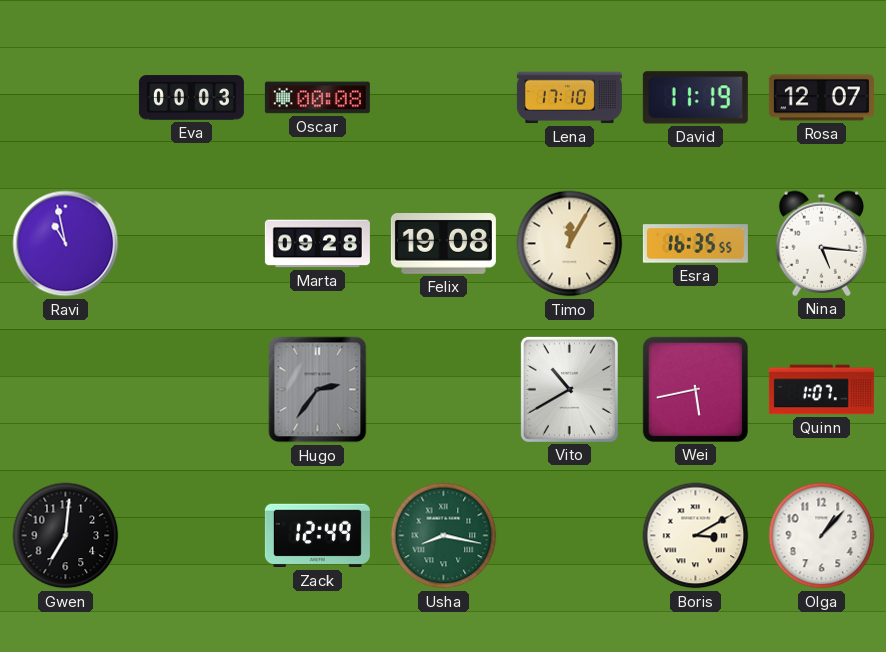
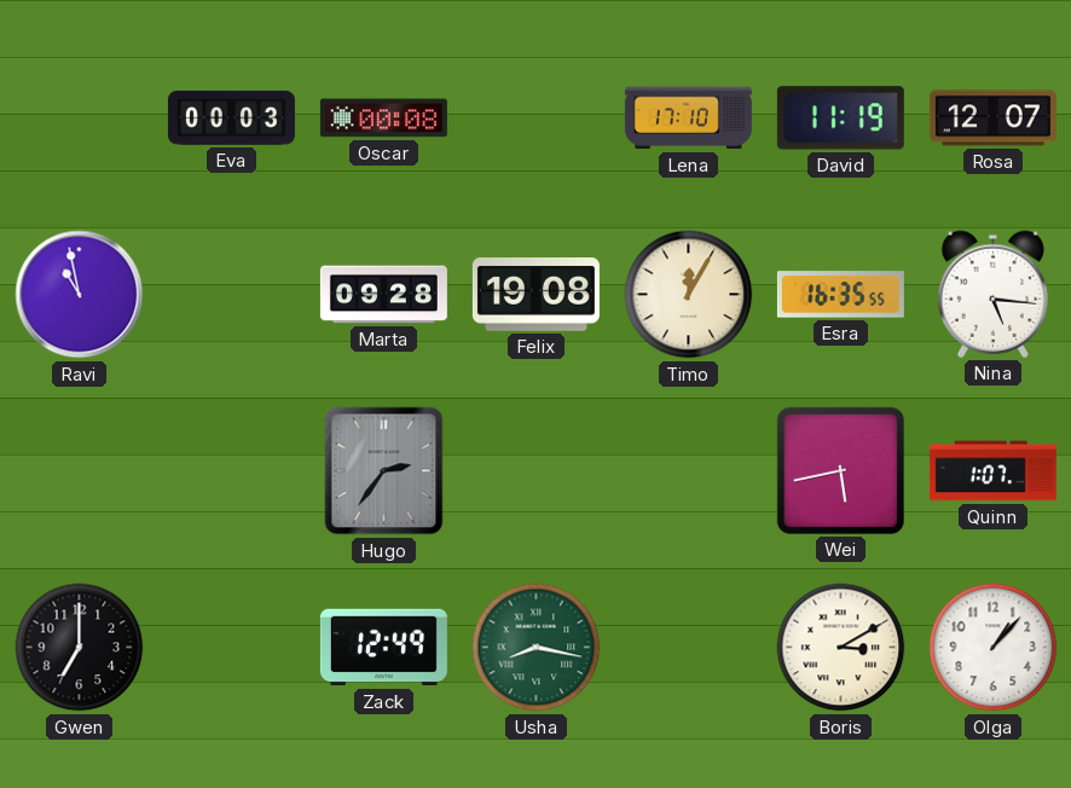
Vito: 10:40 -> none (569, 389)
Gwen: 7:01 -> 7:00 (80, 648)
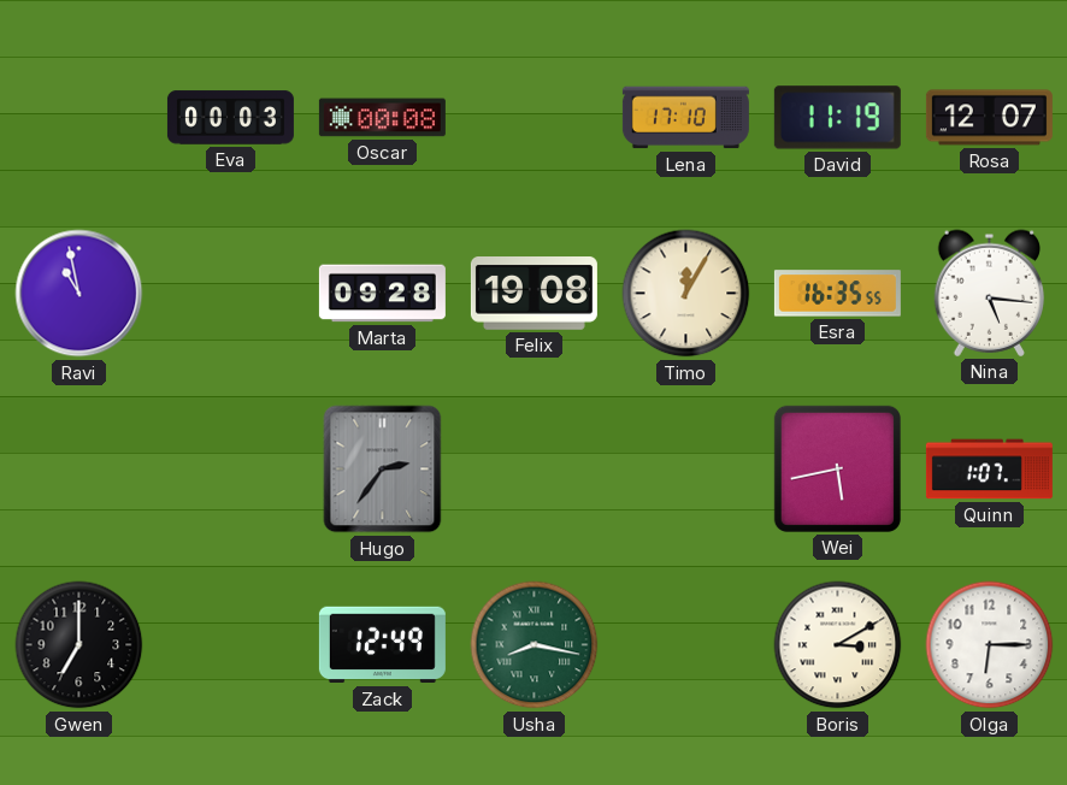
Olga: 1:07 -> 6:15 (990, 645)
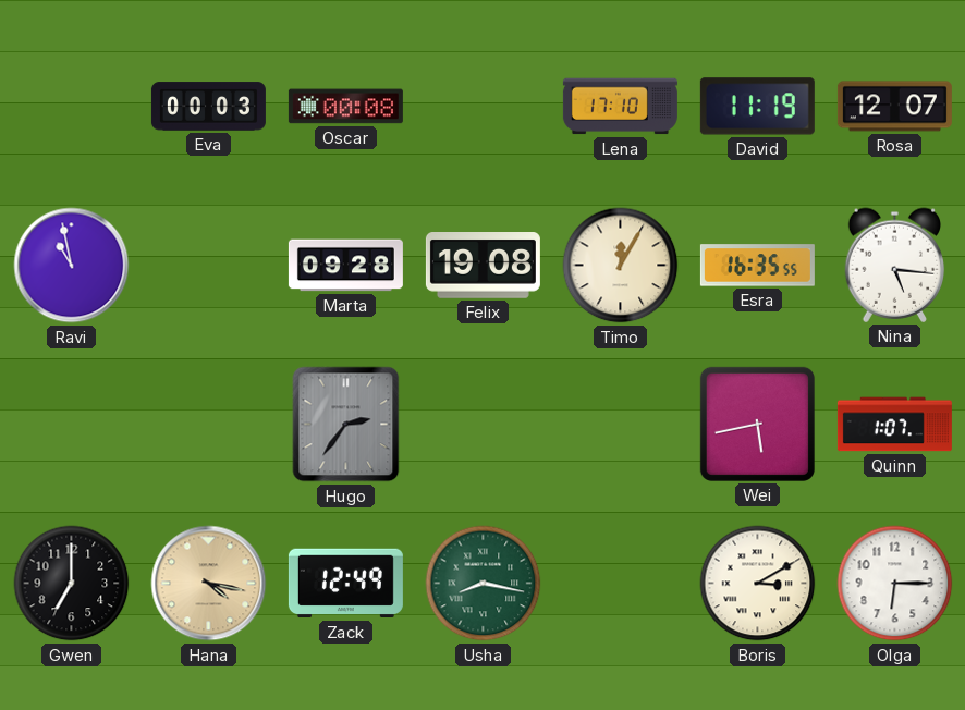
Hana: none -> 4:17 (209, 584)
